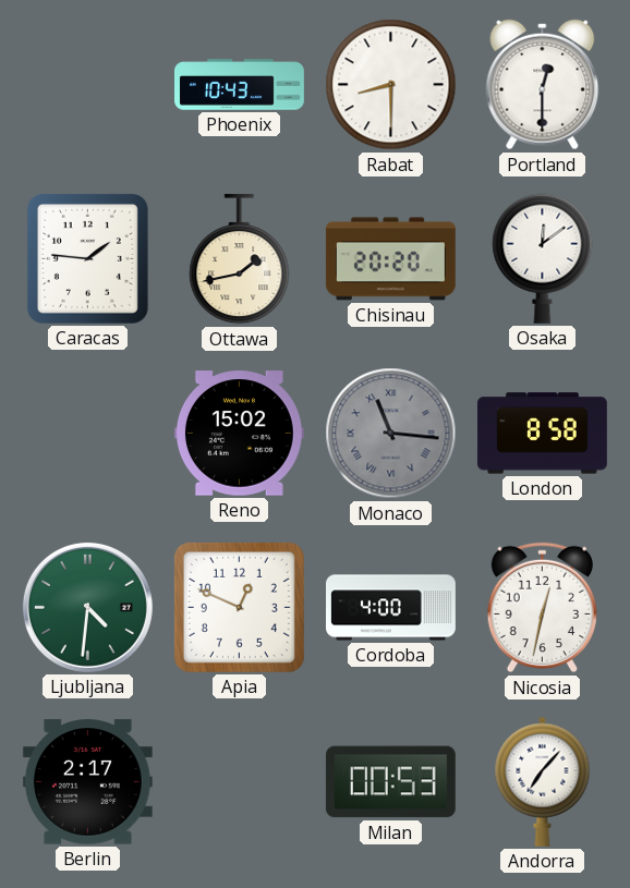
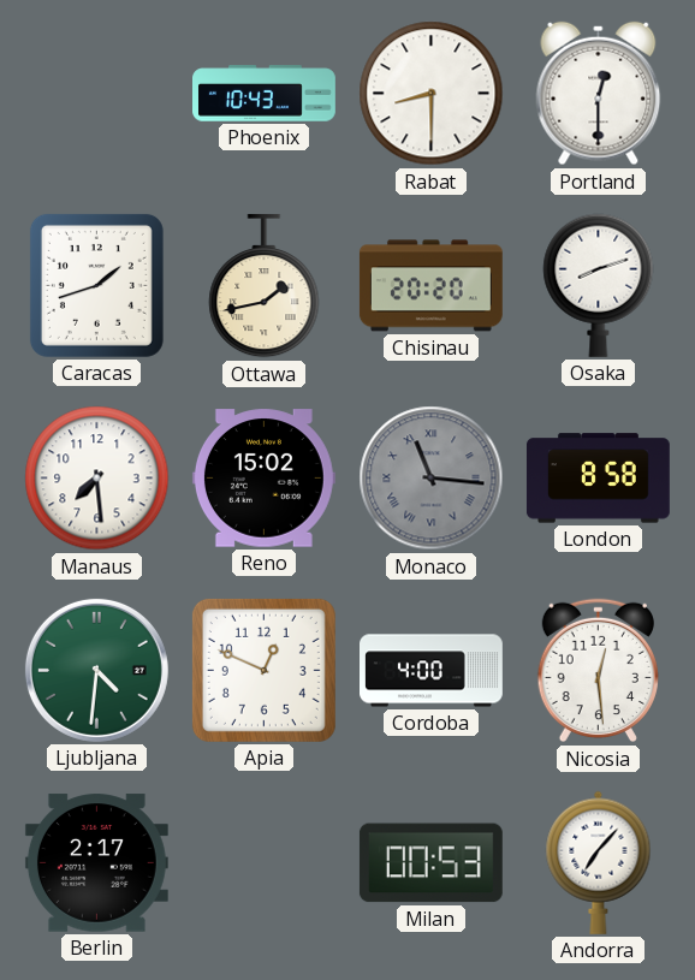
Caracas: 1:46 -> 1:42 (96, 285)
Osaka: 12:09 -> 8:12 (599, 285)
Manaus: none -> 7:29 (97, 479)
Nicosia: 12:32 -> 12:29 (598, 671)
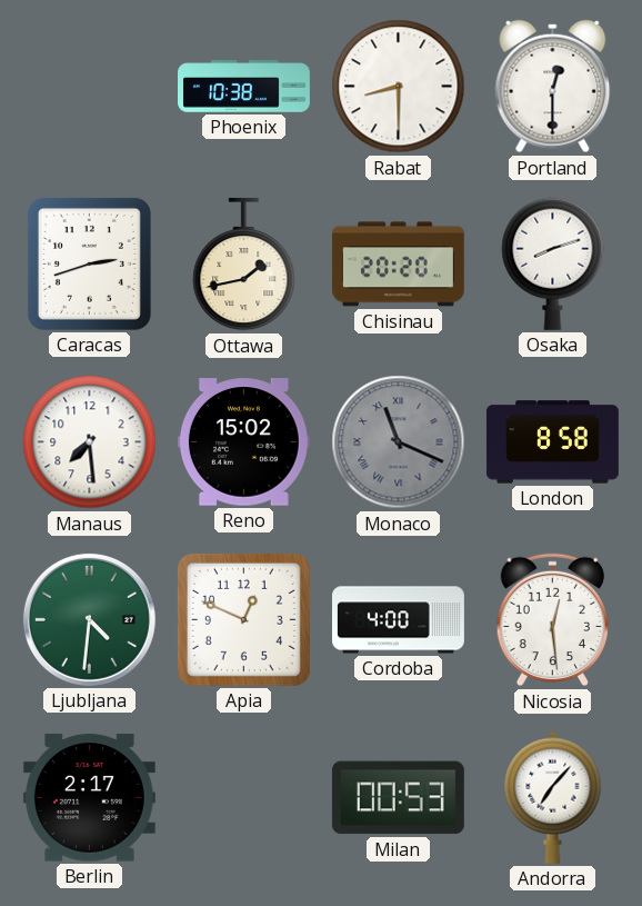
Phoenix: 10:43 -> 10:38 (244, 87)
Caracas: 1:42 -> 2:42 (89, 263)
Monaco: 11:16 -> 11:19 (399, 442)
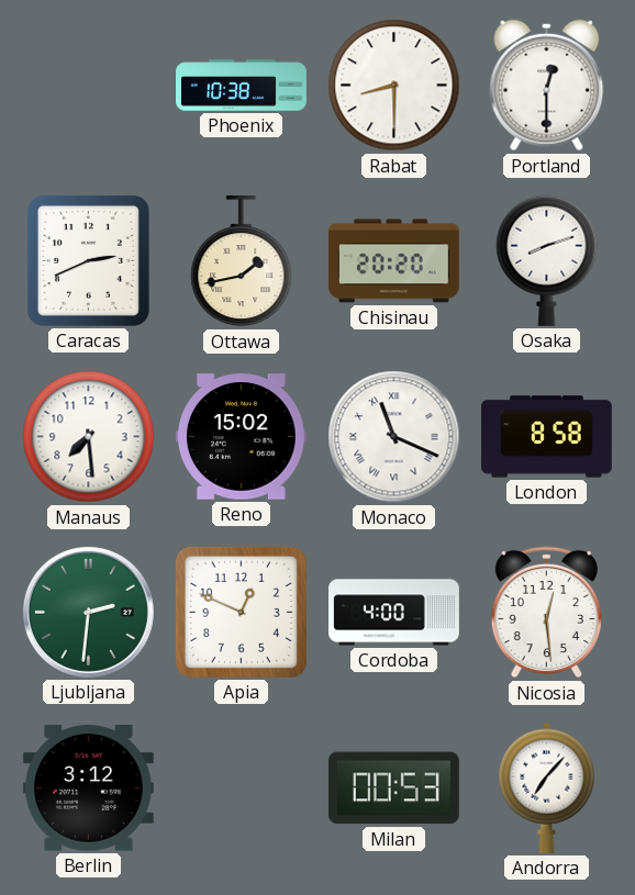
Caracas: 2:42 -> 2:41 (88, 260)
Monaco dial: grey -> white (394, 437)
Ljubljana: 4:31 -> 2:31 (88, 612)
Berlin: 2:17 -> 3:12 (88, 788)
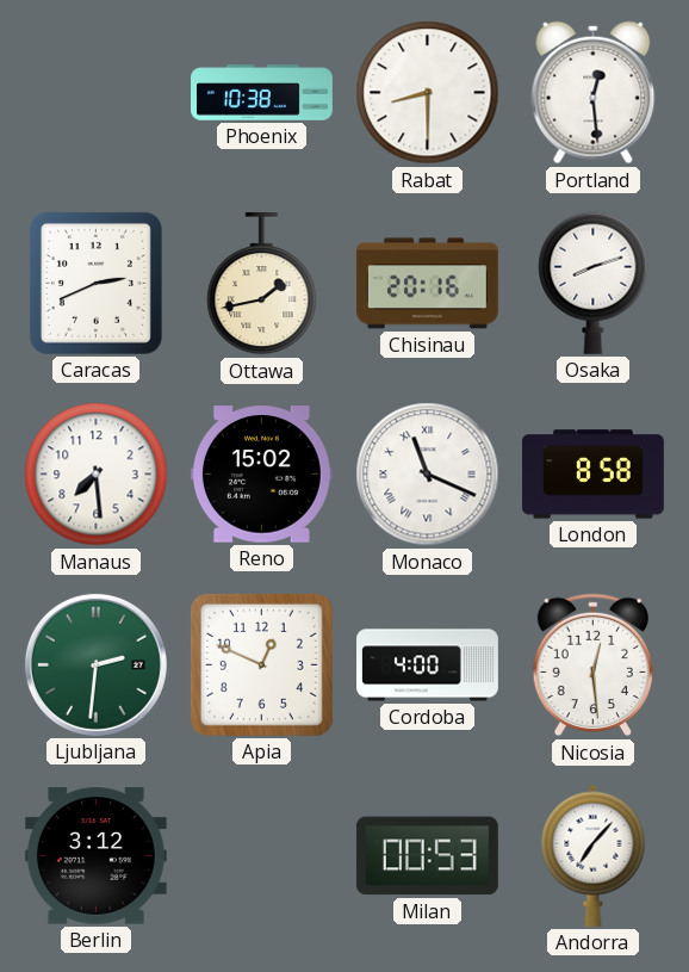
Portland: 12:30 -> 12:29 (594, 93)
Chisinau: 20:20 -> 20:16 (427, 284)
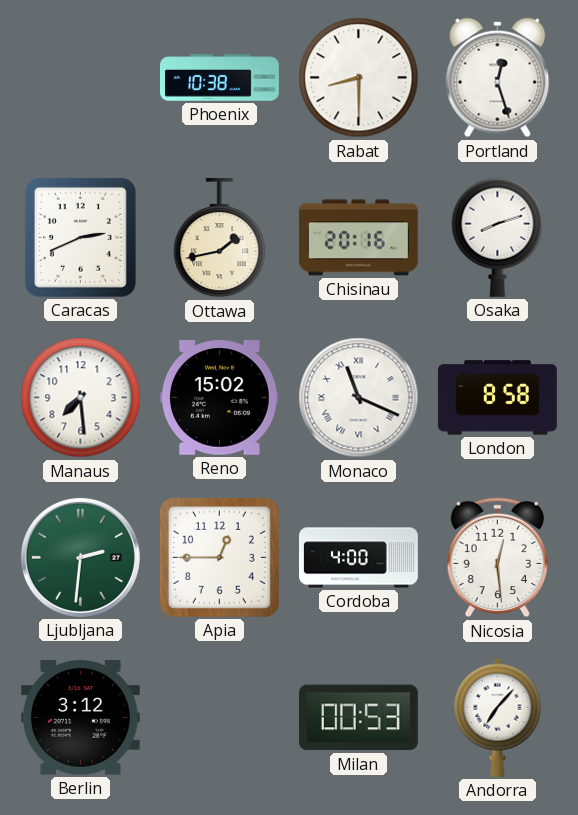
Portland: 12:29 -> 12:27 (498, 78)
Apia: 12:49 -> 12:45 (219, 557)
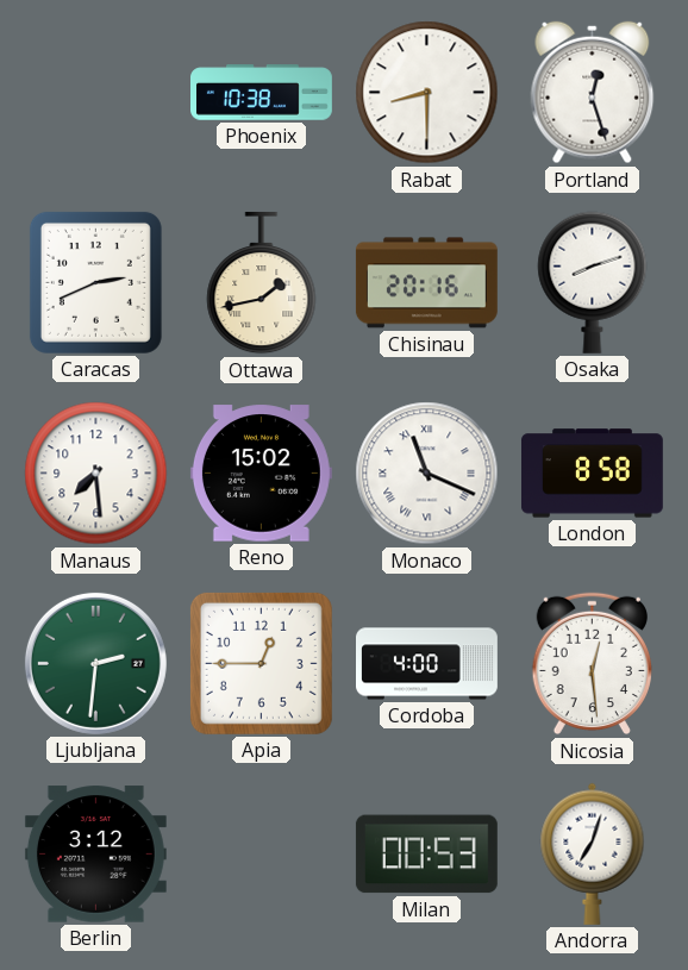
Andorra: 7:07 -> 7:03 (593, 853)
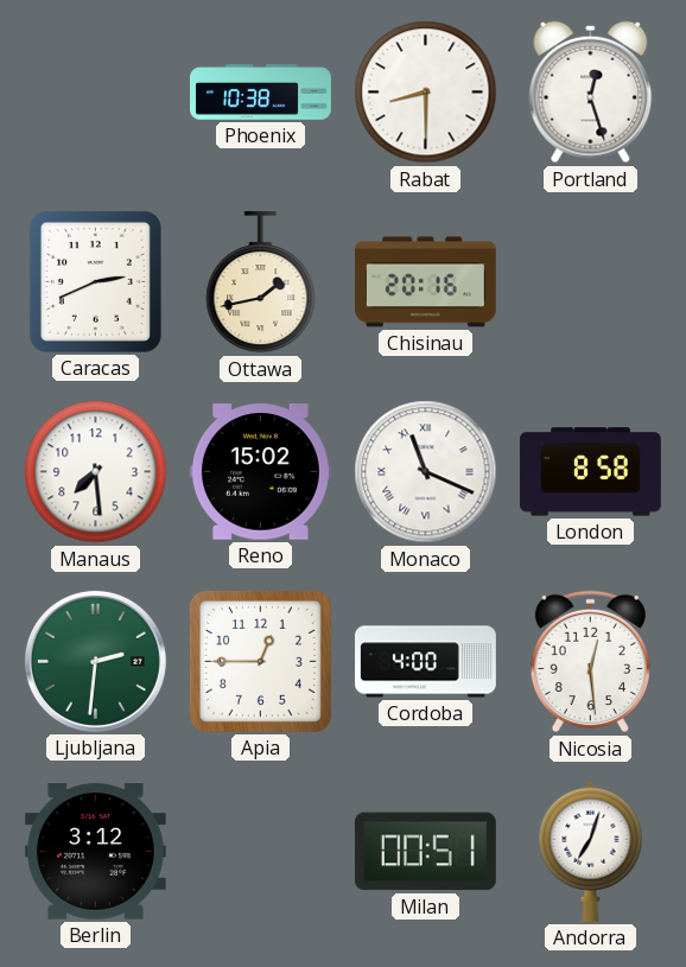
Osaka: 8:12 -> none (593, 282)
Milan: 00:53 -> 00:51 (425, 852)
